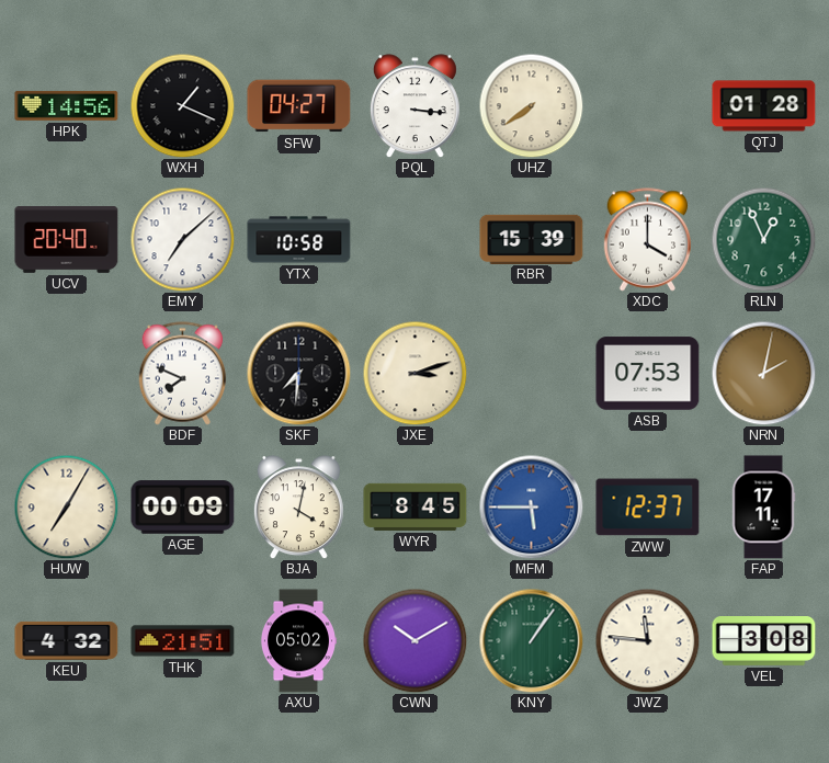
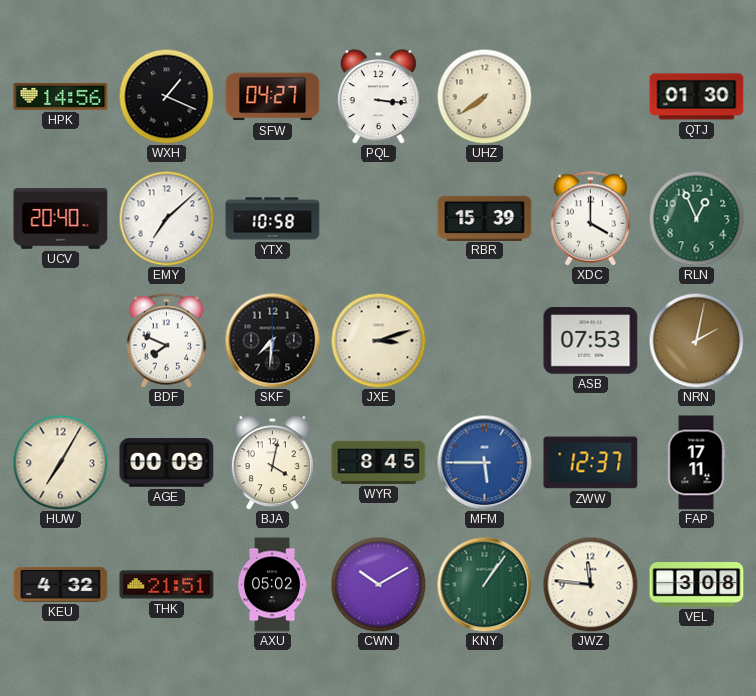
QTJ: 01:28 -> 01:30 (697, 97)
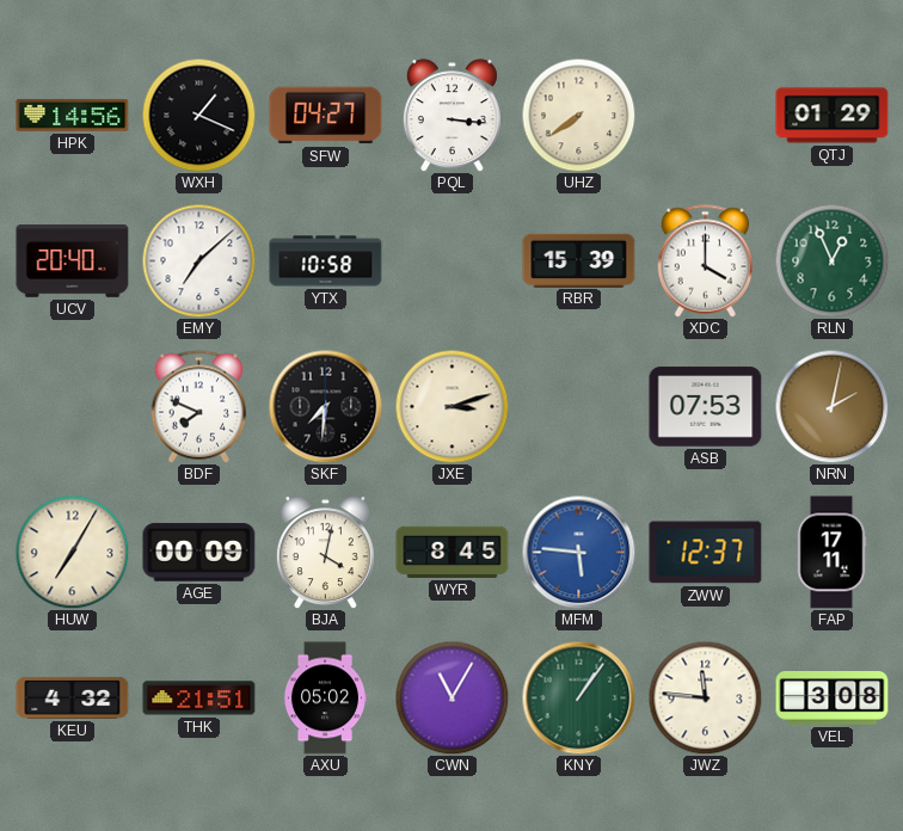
QTJ: 01:30 -> 01:29 (833, 116)
MFM: 5:45 -> 5:46 (578, 552)
CWN: 10:10 -> 11:05 (451, 697)
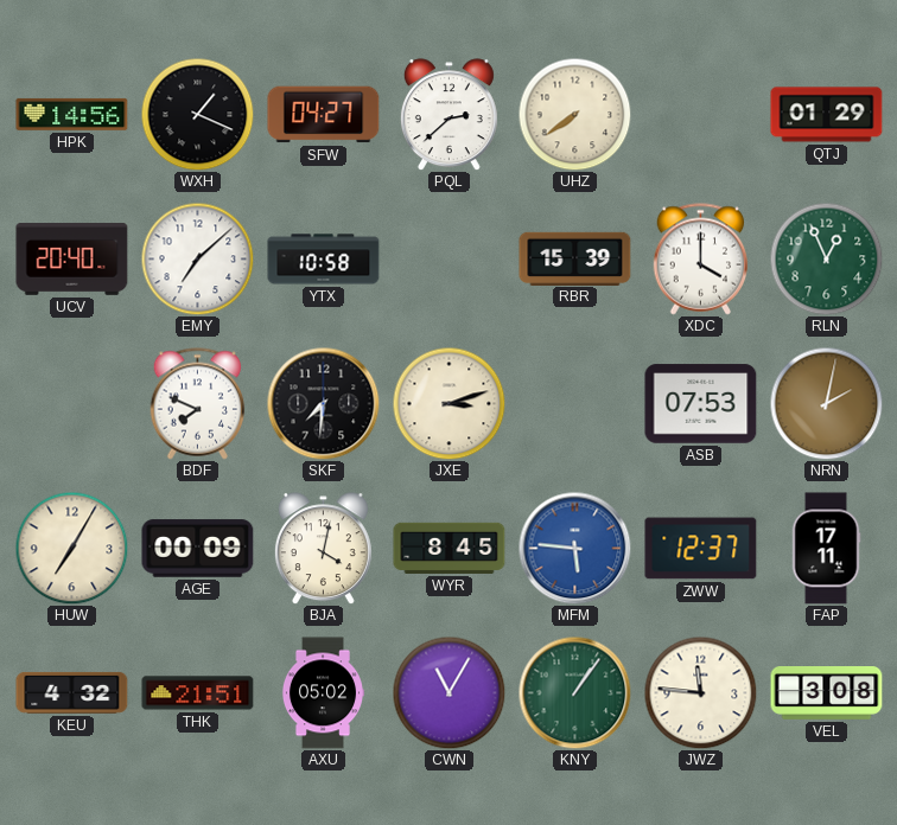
PQL: 3:16 -> 2:38 (448, 115)
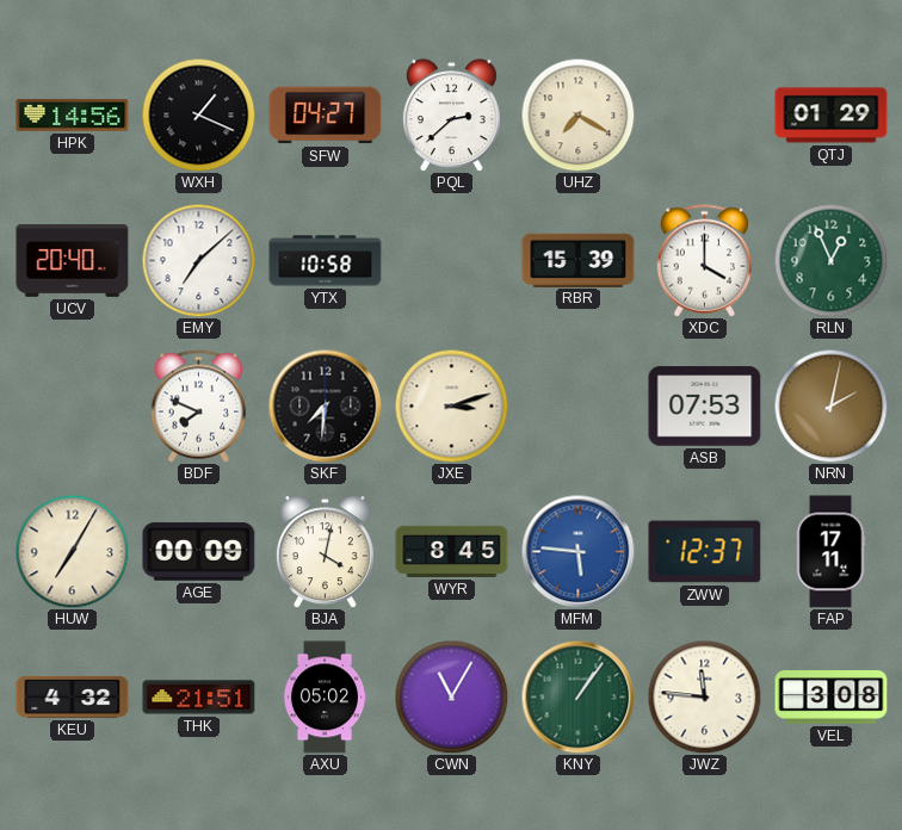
UHZ: 7:39 -> 7:20 (577, 114)
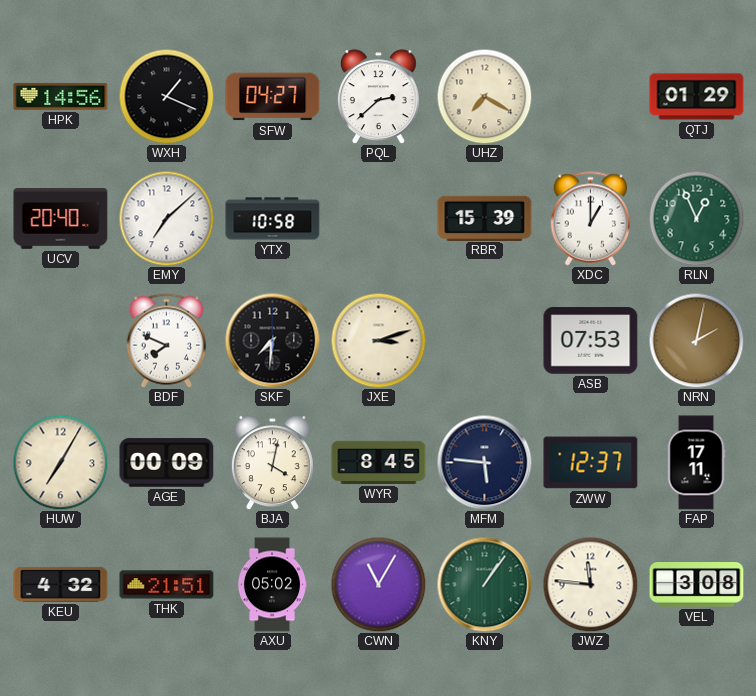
XDC: 4:00 -> 1:00 (591, 219)
MFM dial: blue -> navy (484, 462)
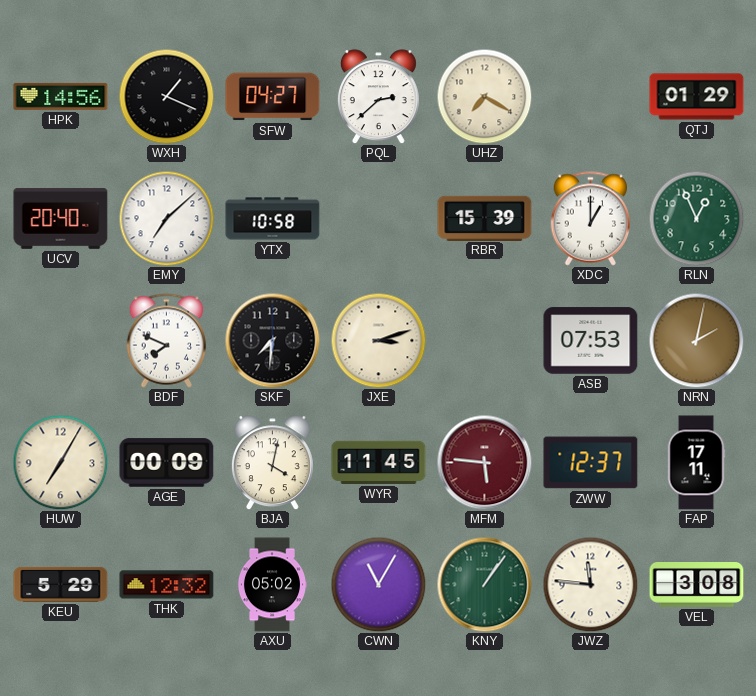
WYR: 8:45 -> 11:45 (379, 462)
MFM dial: navy -> burgundy (484, 462)
KEU: 4:32 -> 5:29 (61, 584)
THK: 21:51 -> 12:32 (167, 585)
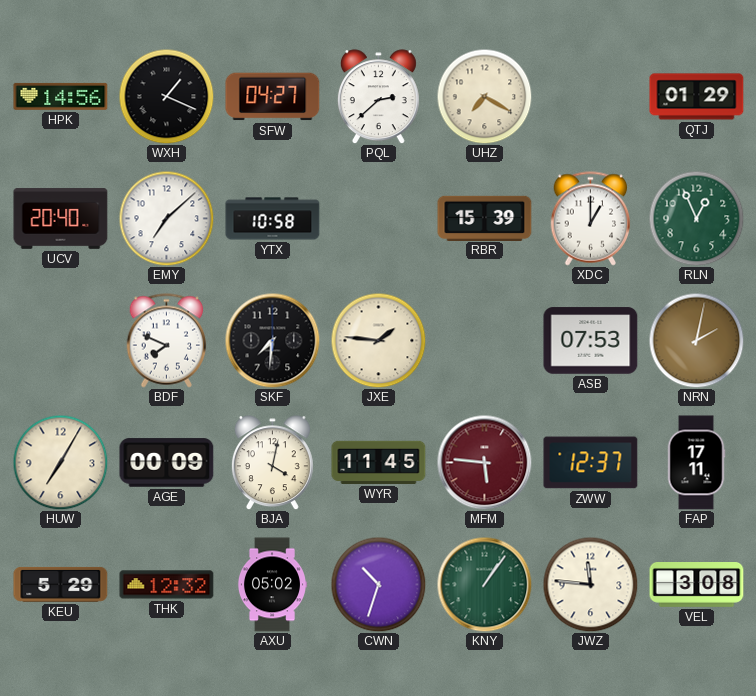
JXE: 3:12 -> 1:46 (378, 340)
CWN: 11:05 -> 10:33 (378, 584)
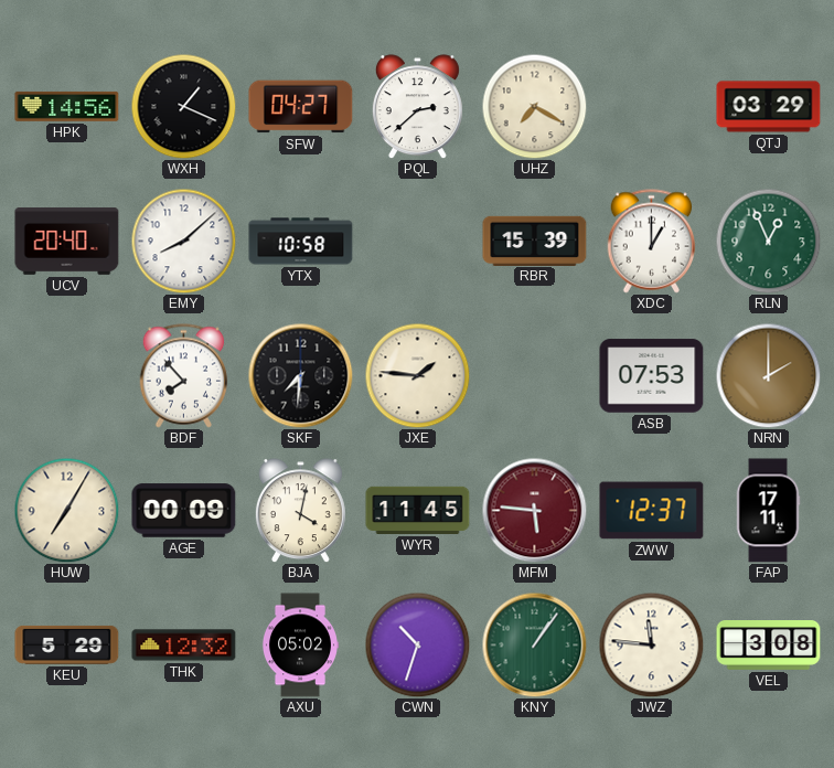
QTJ: 01:29 -> 03:29 (769, 107)
EMY: 7:08 -> 8:08 (183, 241)
BDF: 7:49 -> 7:53 (184, 376)
NRN: 2:02 -> 2:00 (768, 375)
